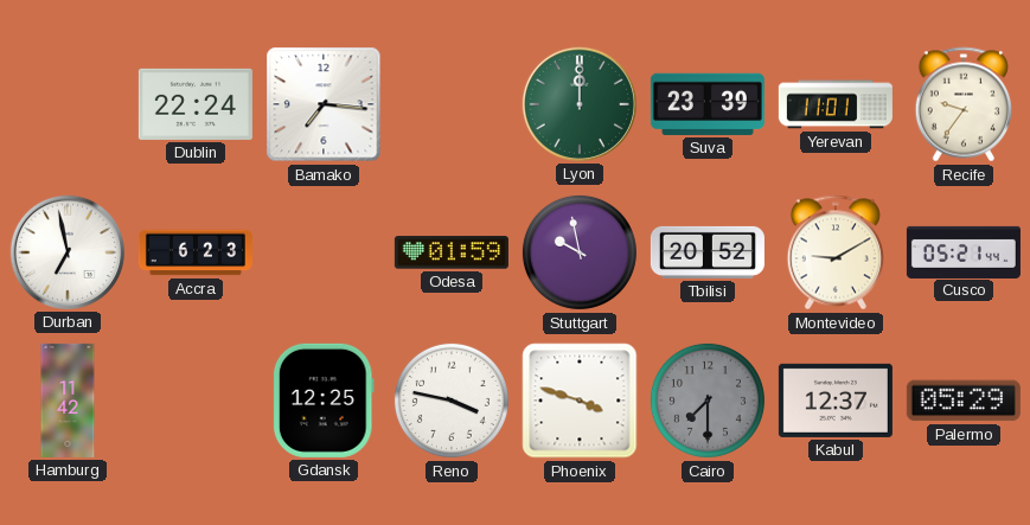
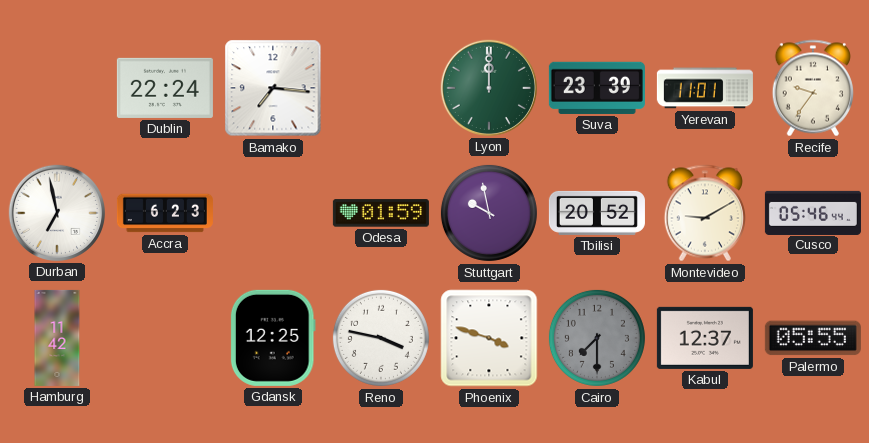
Cusco: 05:21 -> 05:46 (813, 212)
Palermo: 05:29 -> 05:55 (813, 338)
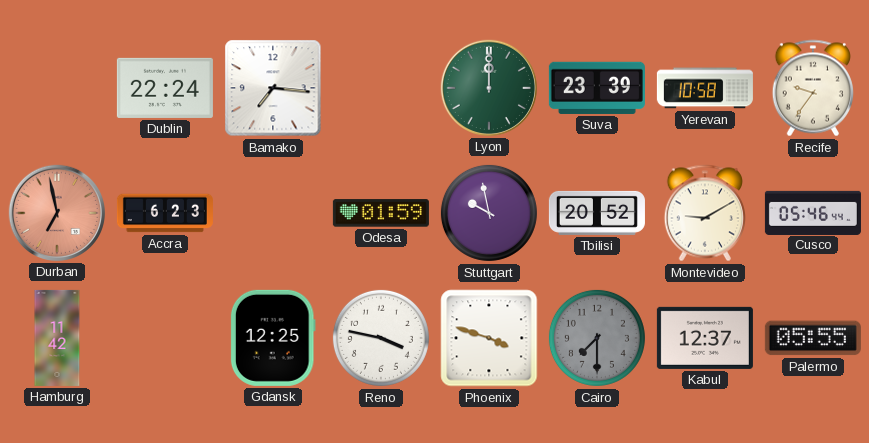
Yerevan: 11:01 -> 10:58 (705, 88)
Durban dial: white -> salmon (57, 213)
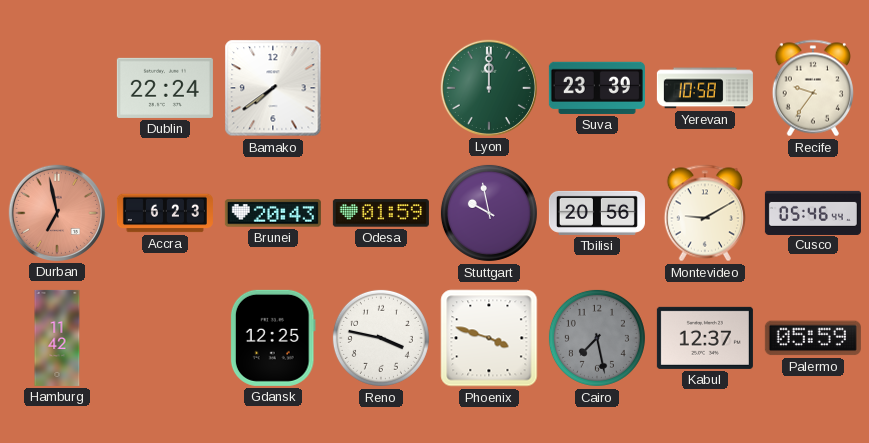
Bamako: 7:16 -> 7:39 (273, 88)
Brunei: none -> 20:43 (273, 213)
Tbilisi: 20:52 -> 20:56 (597, 213)
Cairo: 7:30 -> 7:28 (597, 338)
Palermo: 05:55 -> 05:59 (813, 338)
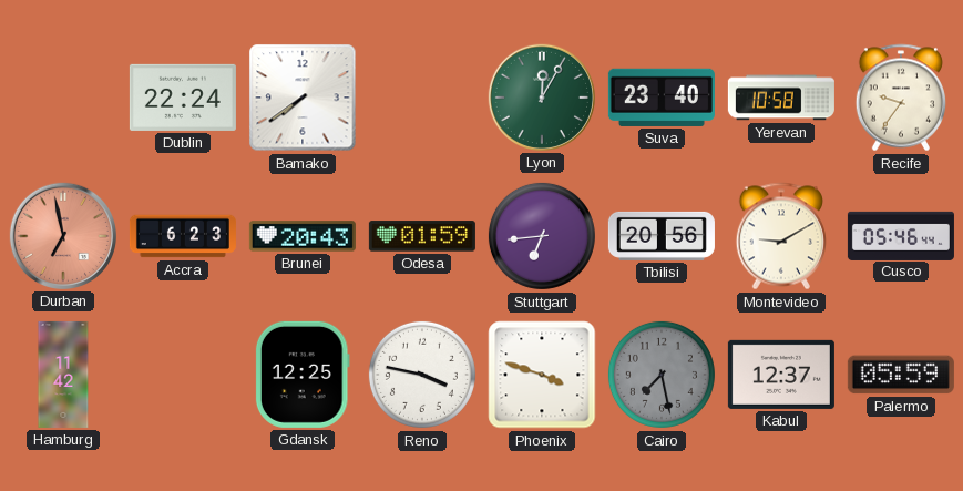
Lyon: 12:00 -> 12:05 (542, 98)
Suva: 23:39 -> 23:40 (662, 98)
Stuttgart: 9:58 -> 6:44 (542, 236)
